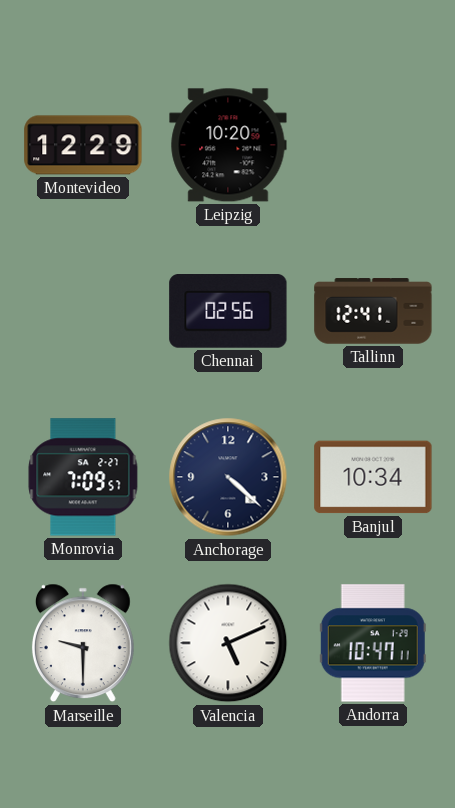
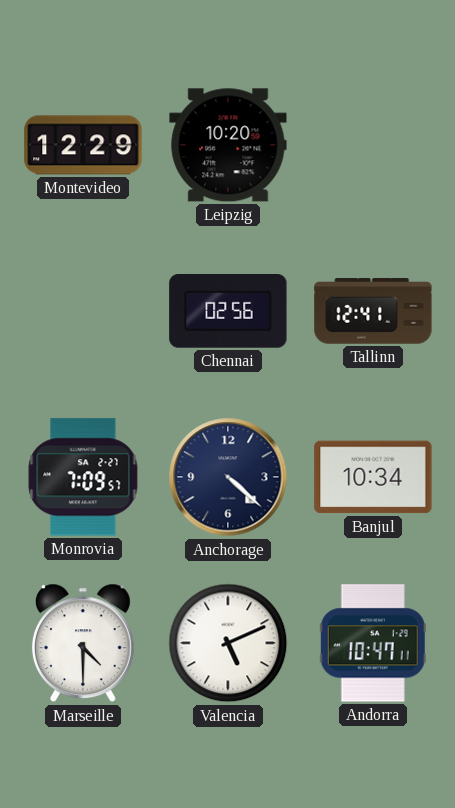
Marseille: 9:30 -> 4:30 (83, 643)
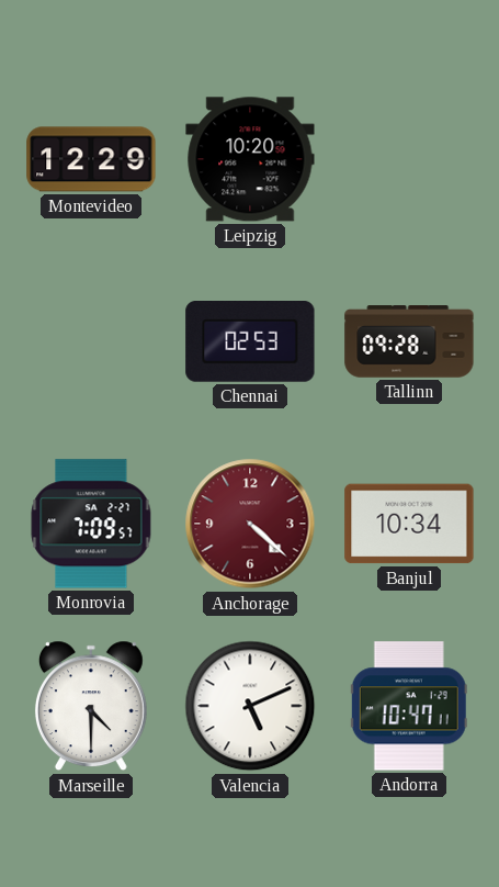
Chennai: 02:56 -> 02:53 (250, 343)
Tallinn: 12:41 -> 09:28 (409, 341)
Anchorage dial: navy -> burgundy (250, 524)
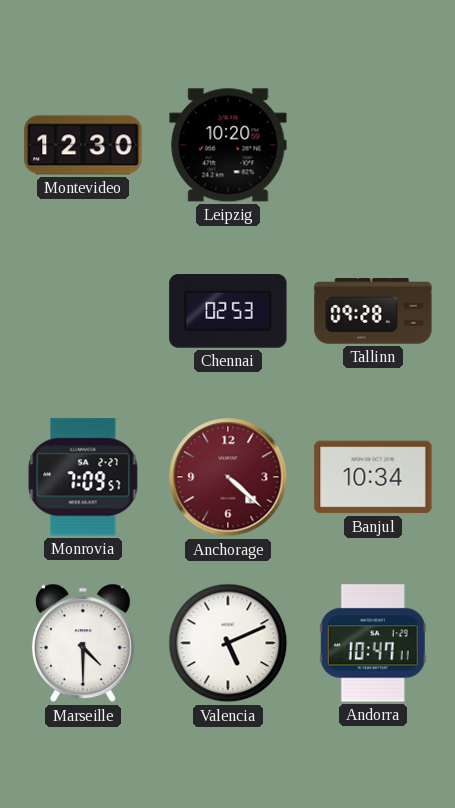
Montevideo: 12:29 -> 12:30 (83, 145)
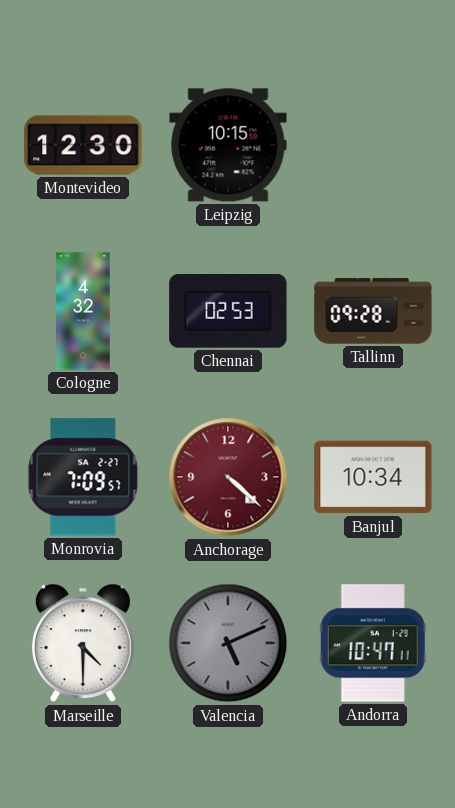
Leipzig: 10:20 -> 10:15 (228, 145)
Cologne: none -> 4:32 (83, 311)
Valencia dial: white -> grey (228, 643)
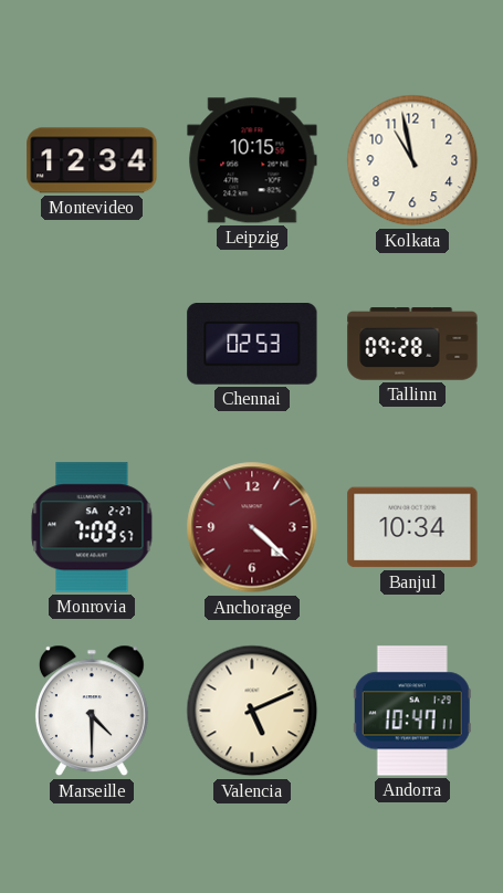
Montevideo: 12:30 -> 12:34 (92, 160)
Kolkata: none -> 10:58 (412, 160)
Cologne: 4:32 -> none (83, 311)
Valencia dial: grey -> cream (252, 711)
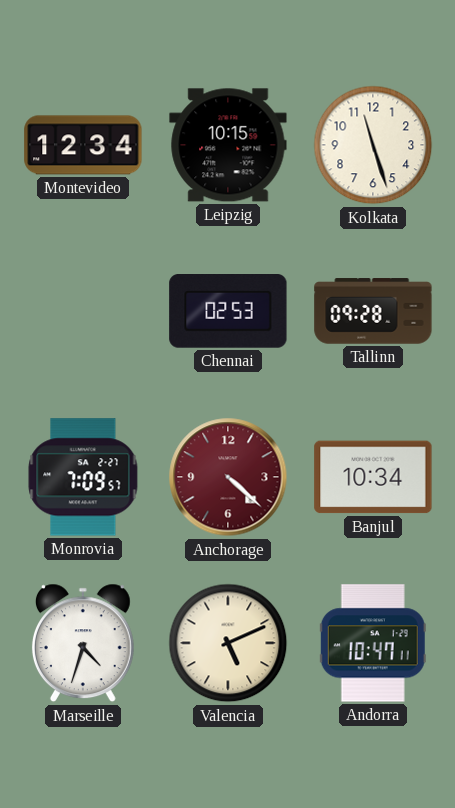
Kolkata: 10:58 -> 11:27 (373, 145)
Marseille: 4:30 -> 4:33 (83, 643)
